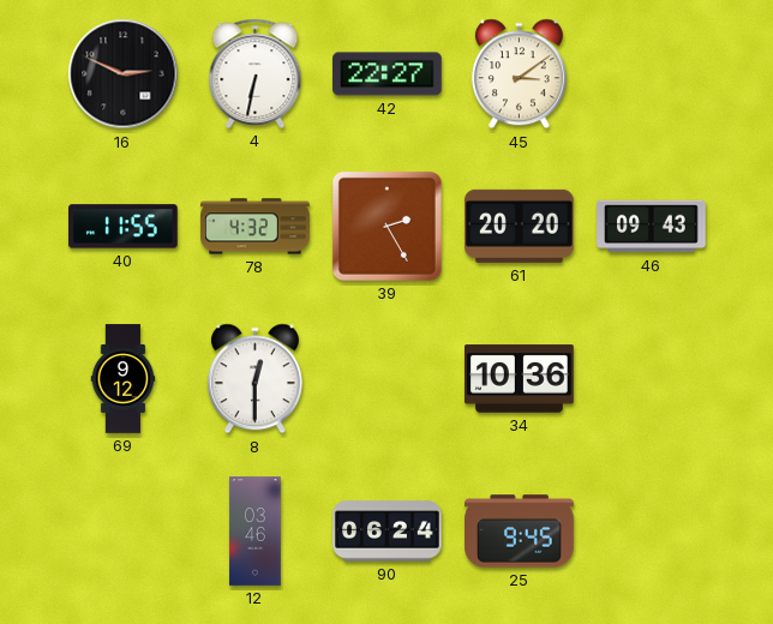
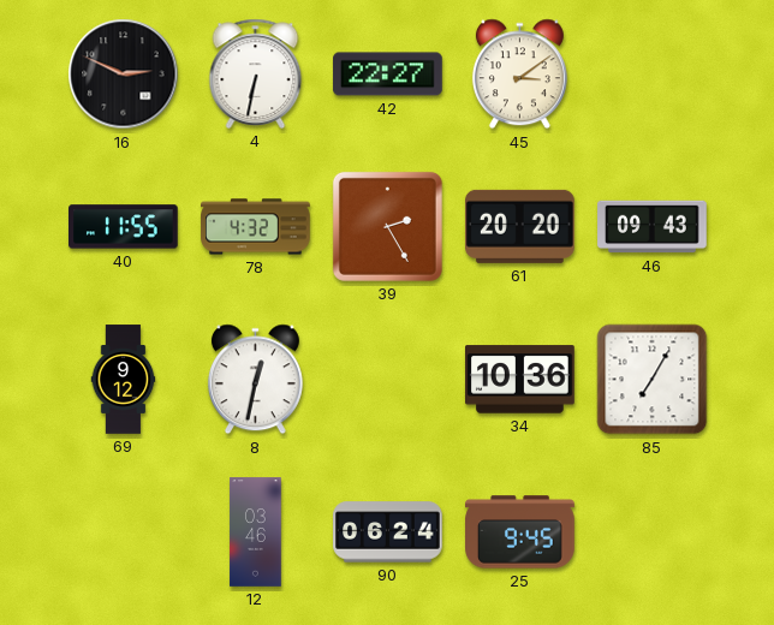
8: 12:30 -> 12:32 (255, 380)
85: none -> 7:05 (653, 380)
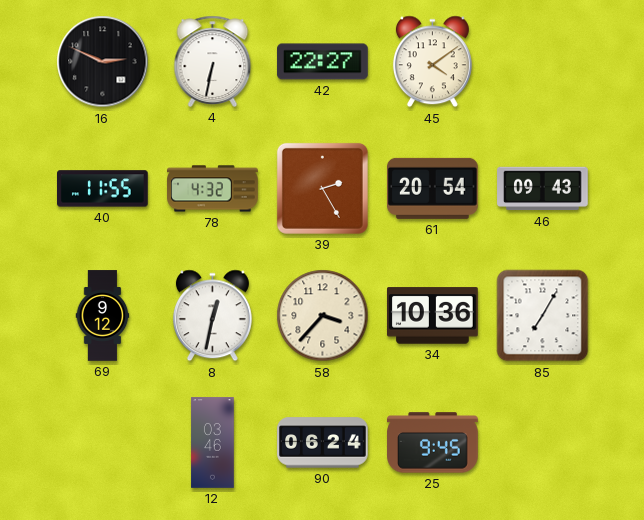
45: 3:09 -> 4:09 (432, 62)
61: 20:20 -> 20:54 (433, 188)
58: none -> 3:37 (323, 316)
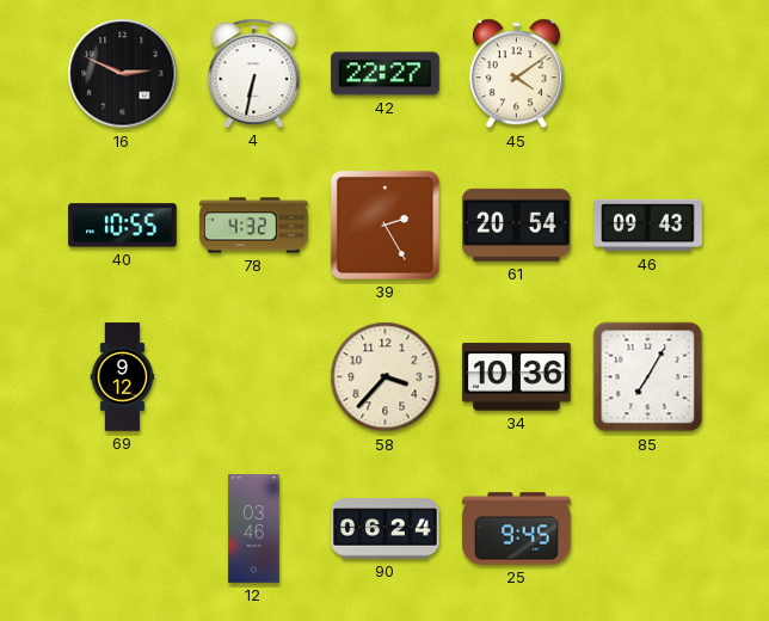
40: 11:55 -> 10:55 (123, 226)
8: 12:32 -> none (212, 316)
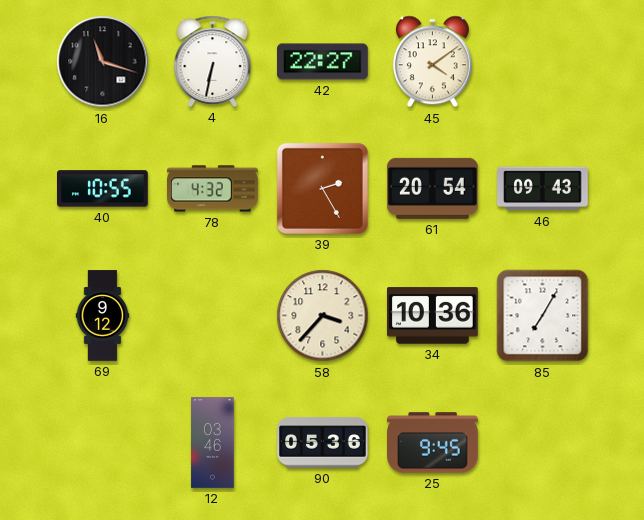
16: 2:49 -> 11:18 (103, 62)
90: 06:24 -> 05:36 (323, 443)
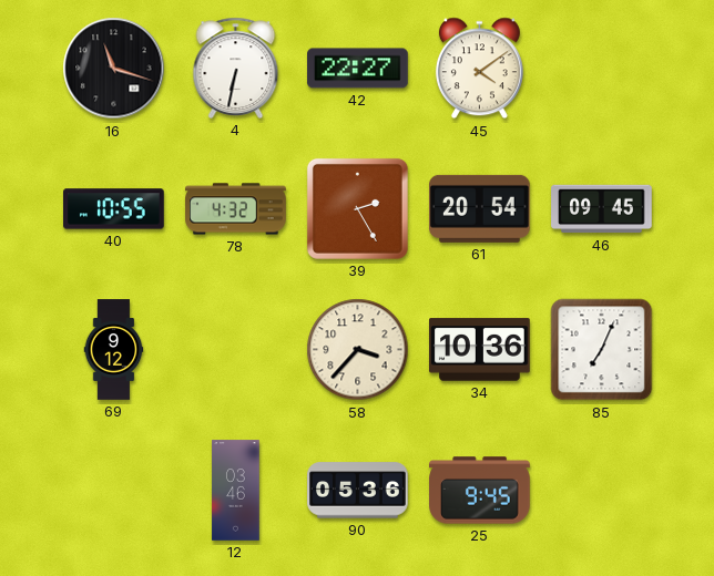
46: 09:43 -> 09:45 (602, 209)
85: 7:05 -> 7:04 (602, 350)
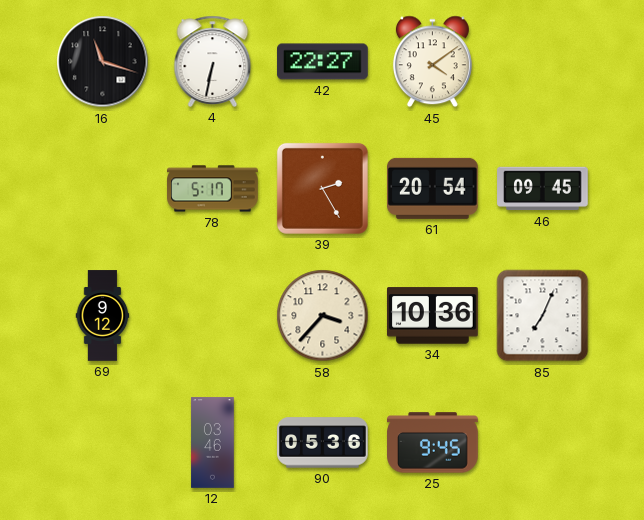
40: 10:55 -> none (114, 209)
78: 4:32 -> 5:17 (213, 189)
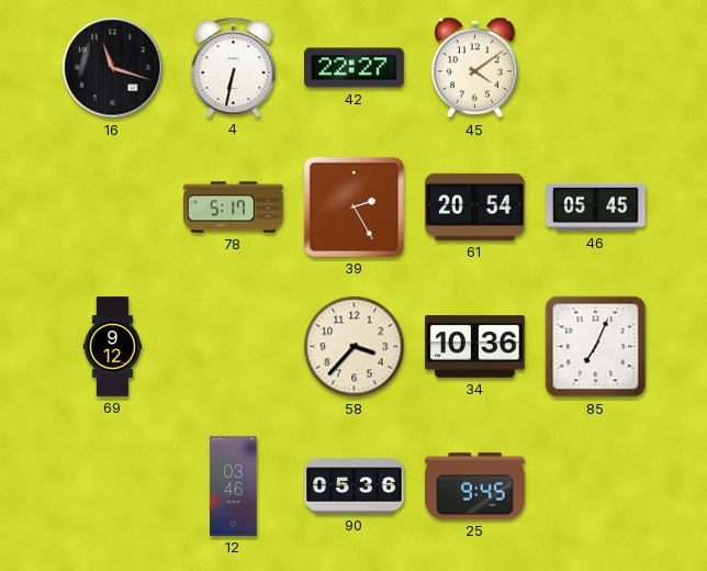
46: 09:45 -> 05:45 (596, 208)
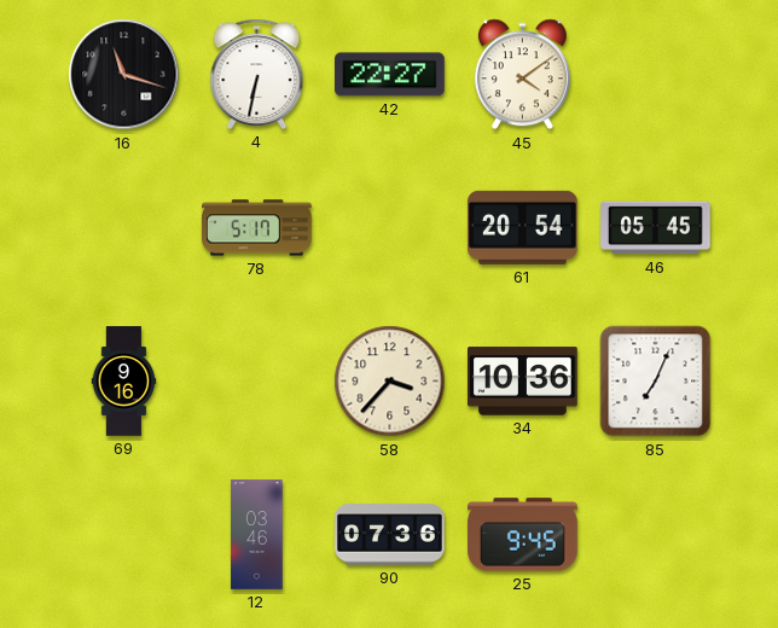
39: 2:25 -> none (353, 206)
69: 9:12 -> 9:16 (124, 382)
90: 05:36 -> 07:36 (390, 535)
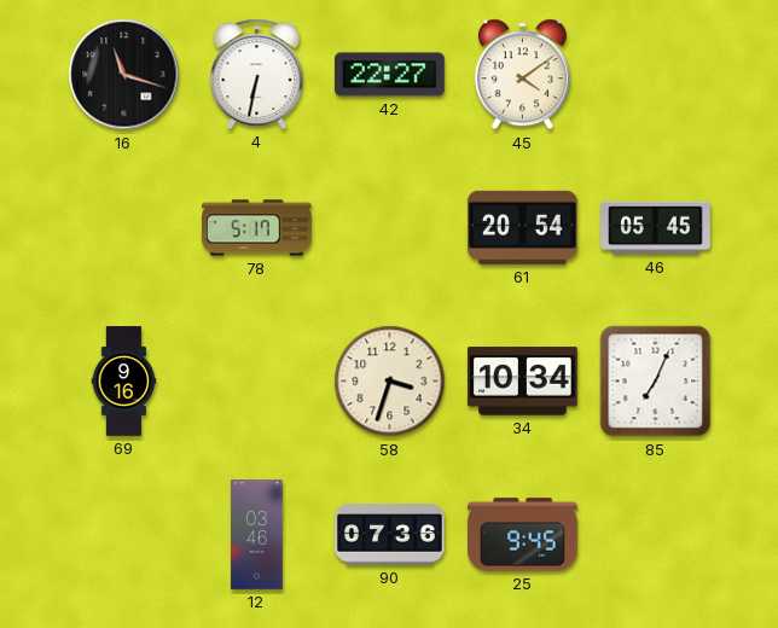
58: 3:37 -> 3:33 (390, 382)
34: 10:36 -> 10:34 (523, 382)
